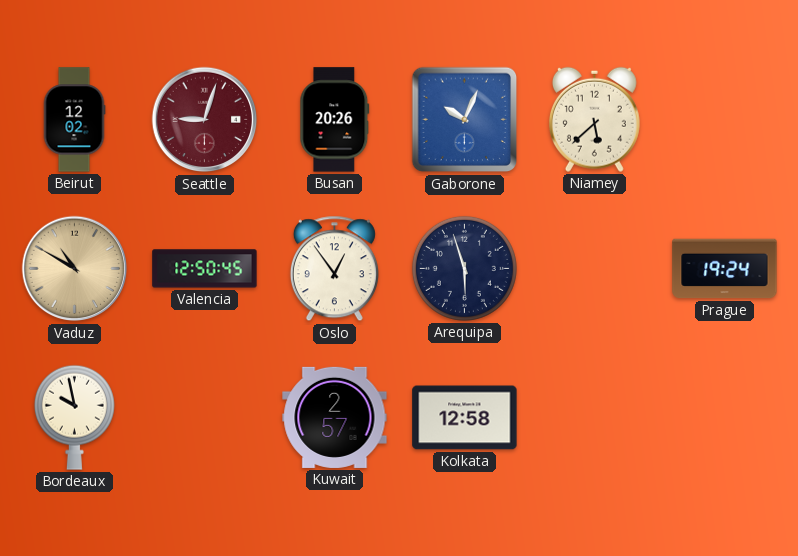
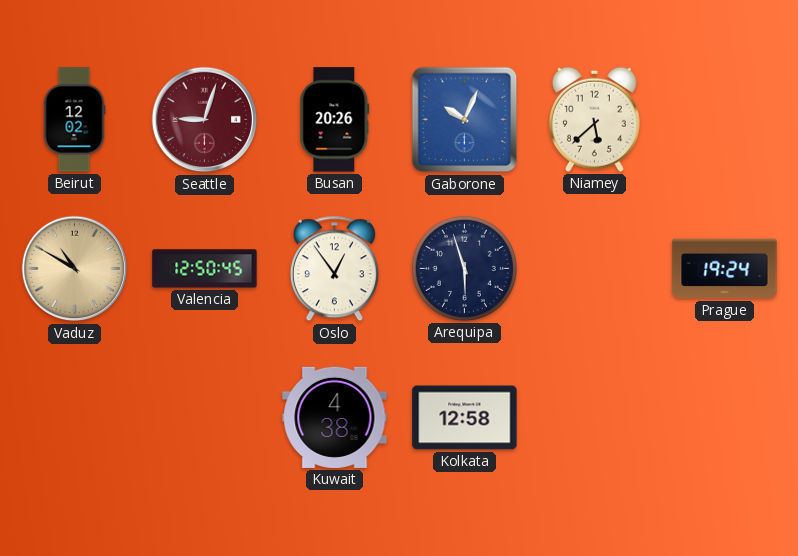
Bordeaux: 9:58 -> none (74, 417)
Kuwait: 2:57 -> 4:38 (335, 417)
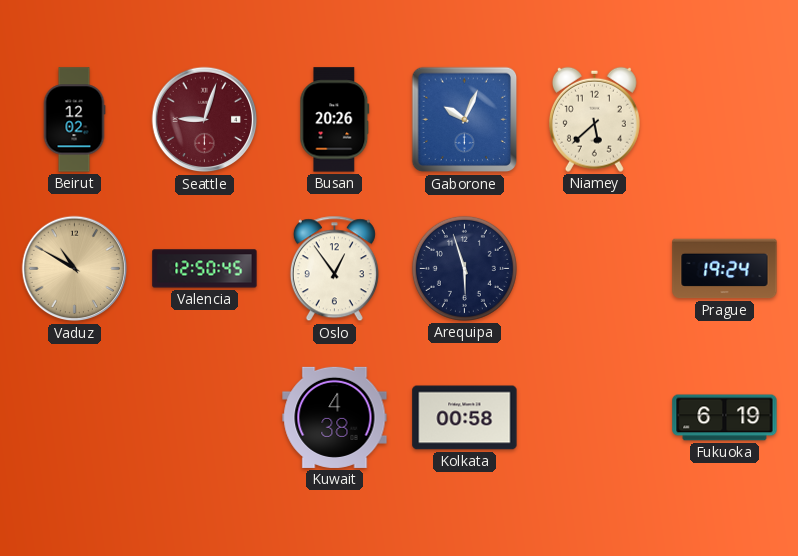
Kolkata: 12:58 -> 00:58 (465, 418)
Fukuoka: none -> 6:19 (725, 418)
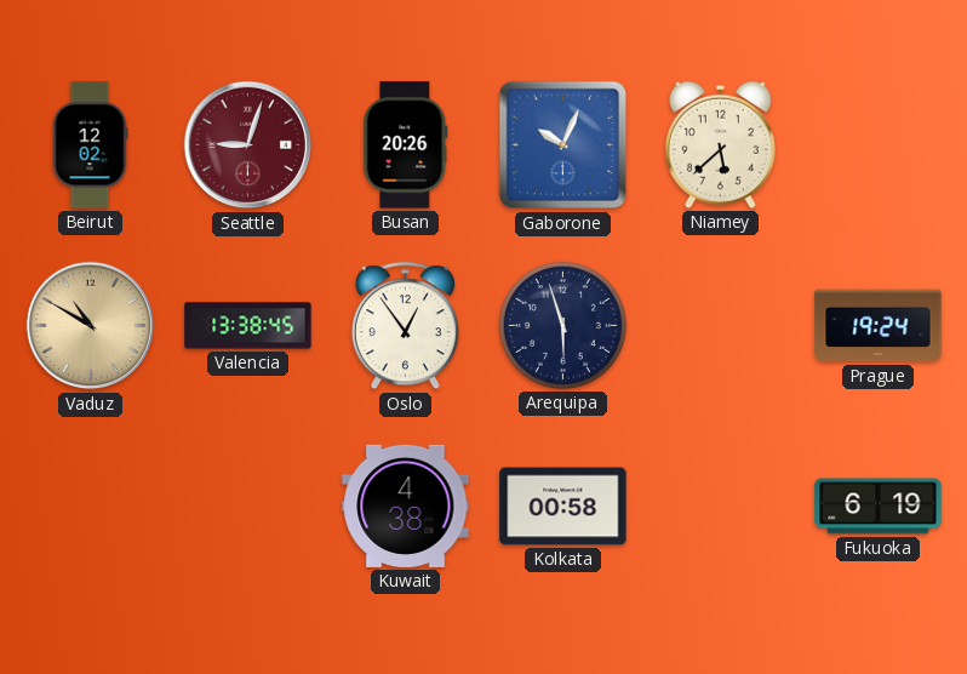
Valencia: 12:50 -> 13:38 (248, 326)
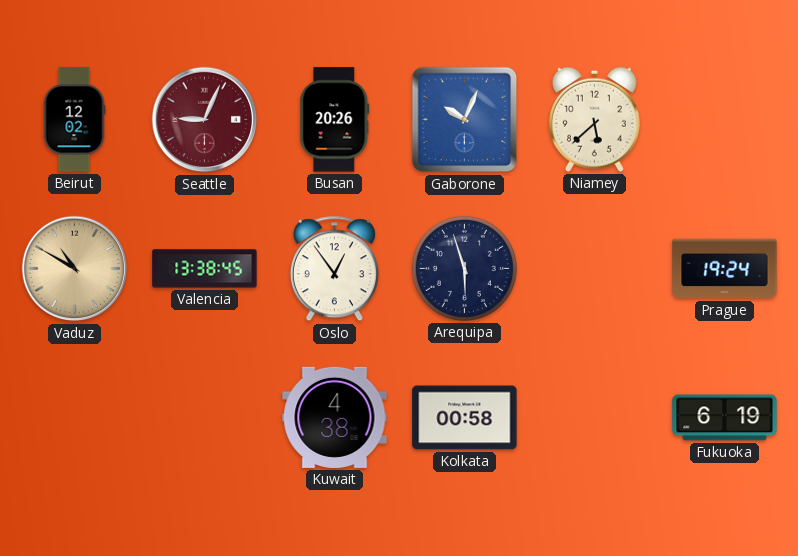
Seattle: 9:03 -> 9:04 (205, 120)
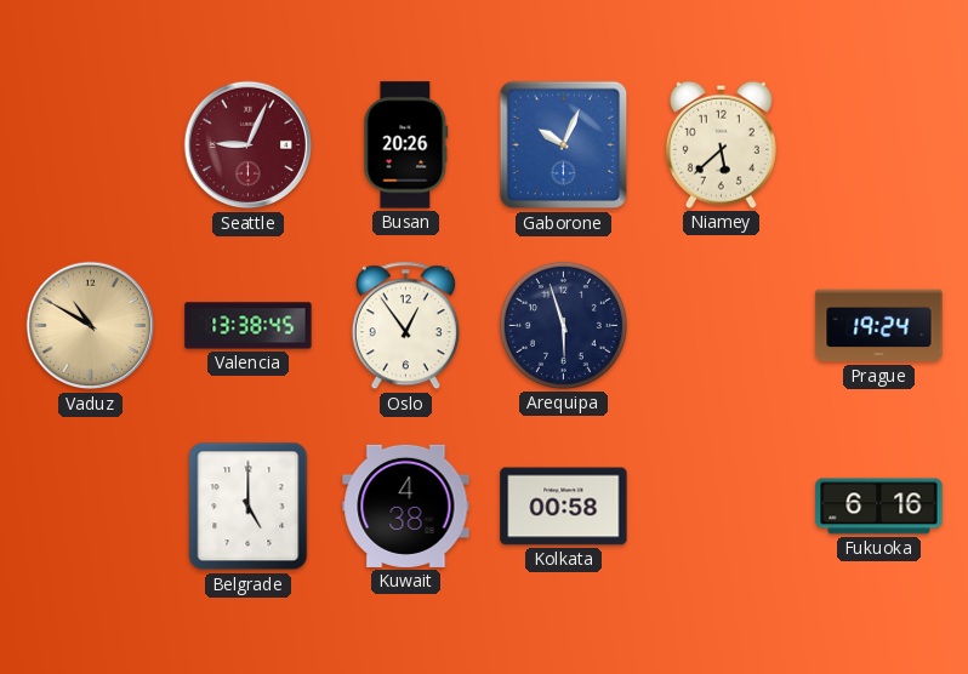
Beirut: 12:02 -> none (74, 120)
Belgrade: none -> 5:00 (249, 507)
Fukuoka: 6:19 -> 6:16 (879, 507)
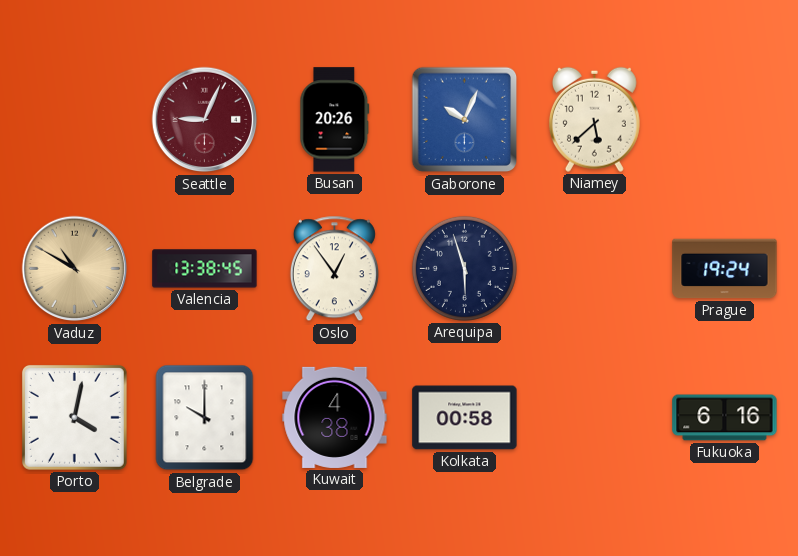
Porto: none -> 4:02 (74, 417)
Belgrade: 5:00 -> 10:00 (205, 418)
